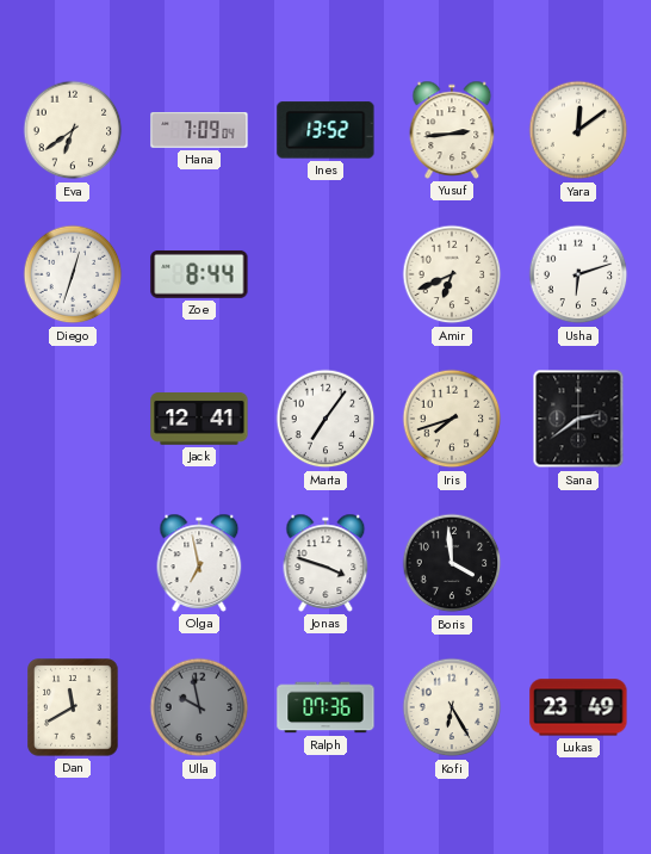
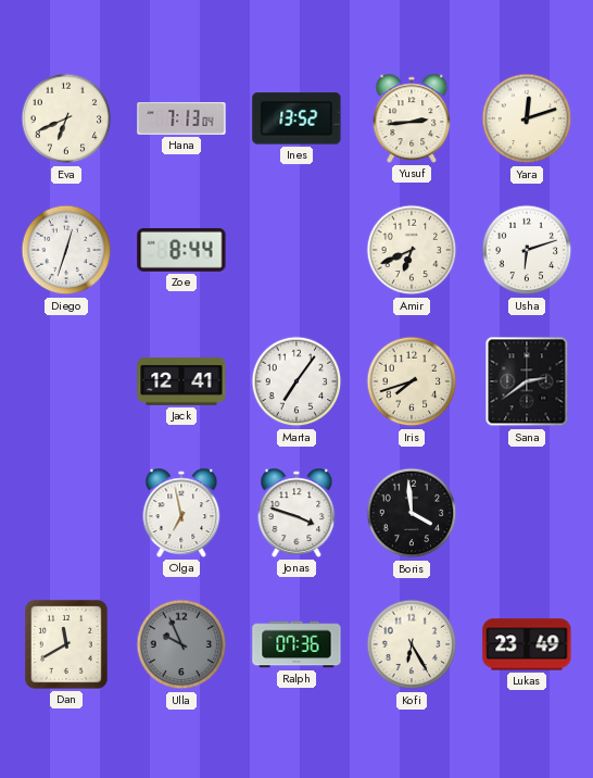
Eva: 6:39 -> 6:41 (66, 118)
Hana: 7:09 -> 7:13 (181, 118)
Yara: 12:09 -> 12:12 (527, 118)
Ulla: 9:58 -> 9:56 (181, 644)
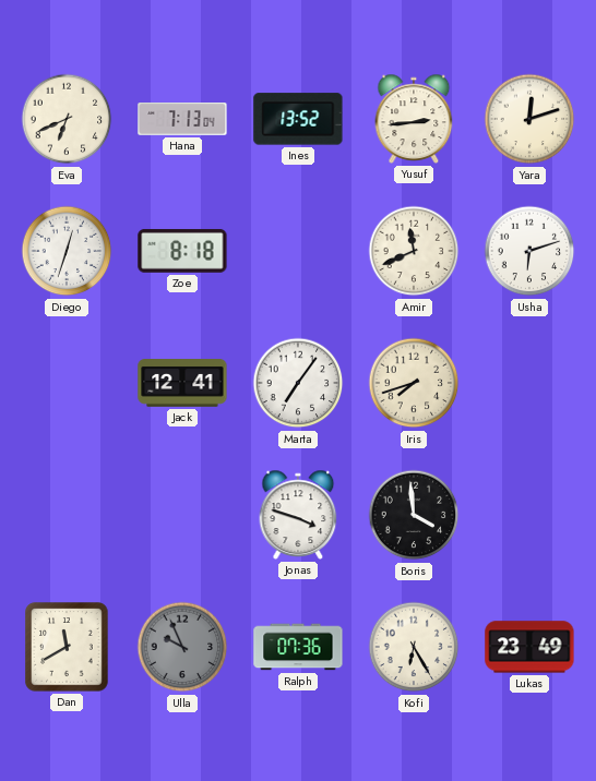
Zoe: 8:44 -> 8:18 (182, 251)
Amir: 6:41 -> 11:41 (414, 251)
Sana: 2:39 -> none (527, 381)
Olga: 6:58 -> none (181, 513)
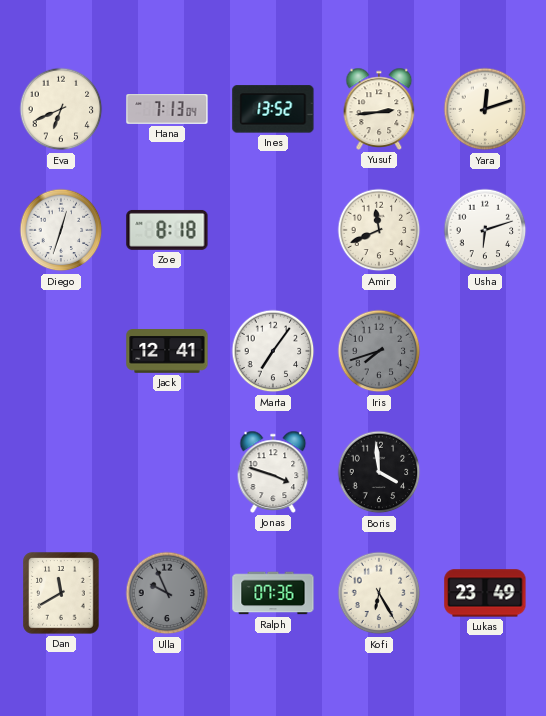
Iris dial: cream -> grey (379, 351)
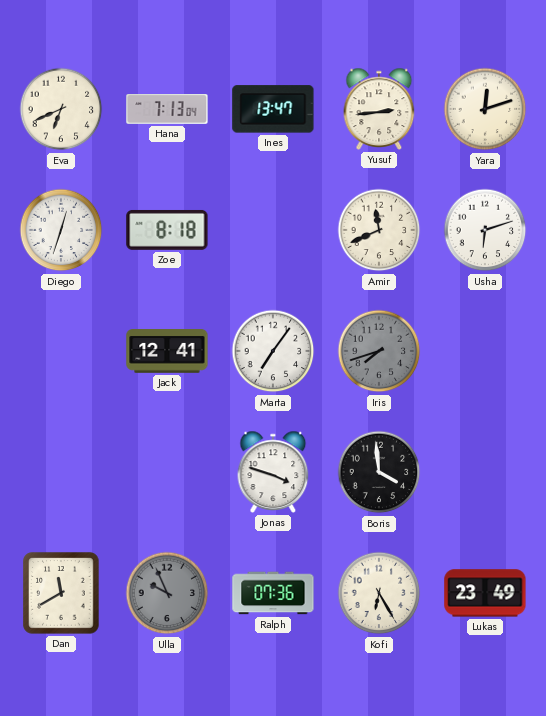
Ines: 13:52 -> 13:47 (273, 109)
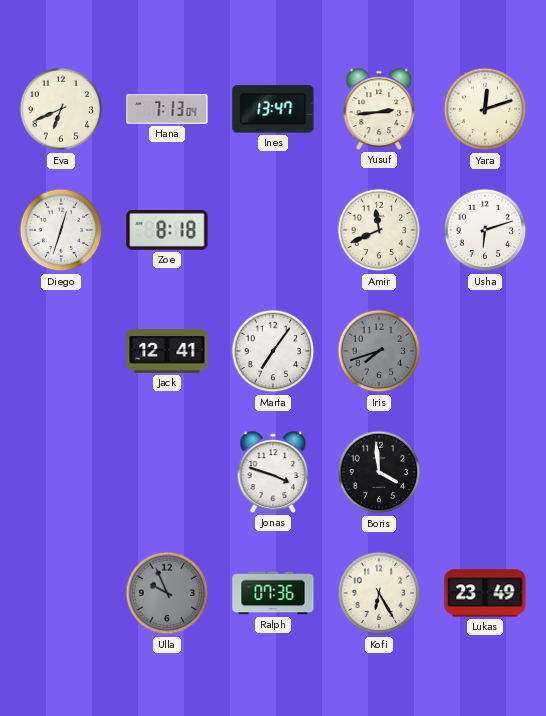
Dan: 11:40 -> none (61, 593)
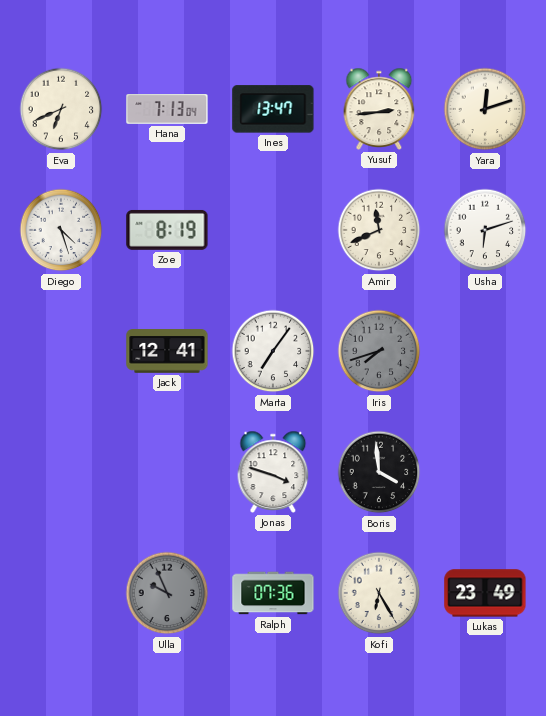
Diego: 12:33 -> 4:27 (61, 230)
Zoe: 8:18 -> 8:19 (167, 230)
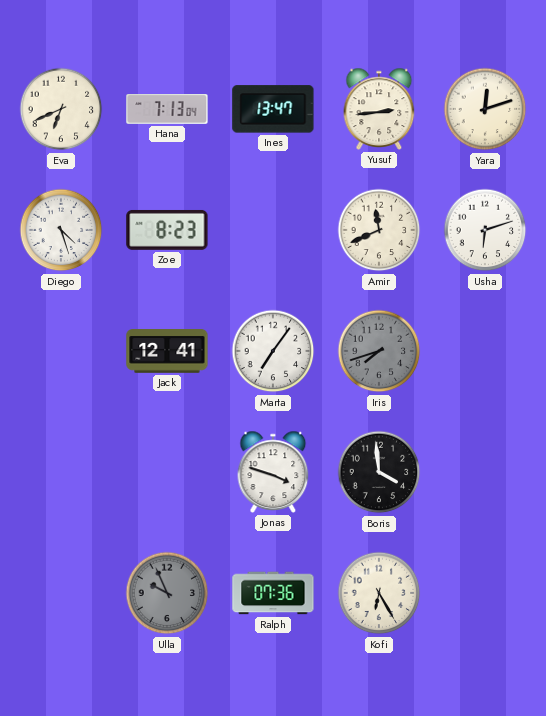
Zoe: 8:19 -> 8:23 (167, 230)
Lukas: 23:49 -> none (485, 593)
